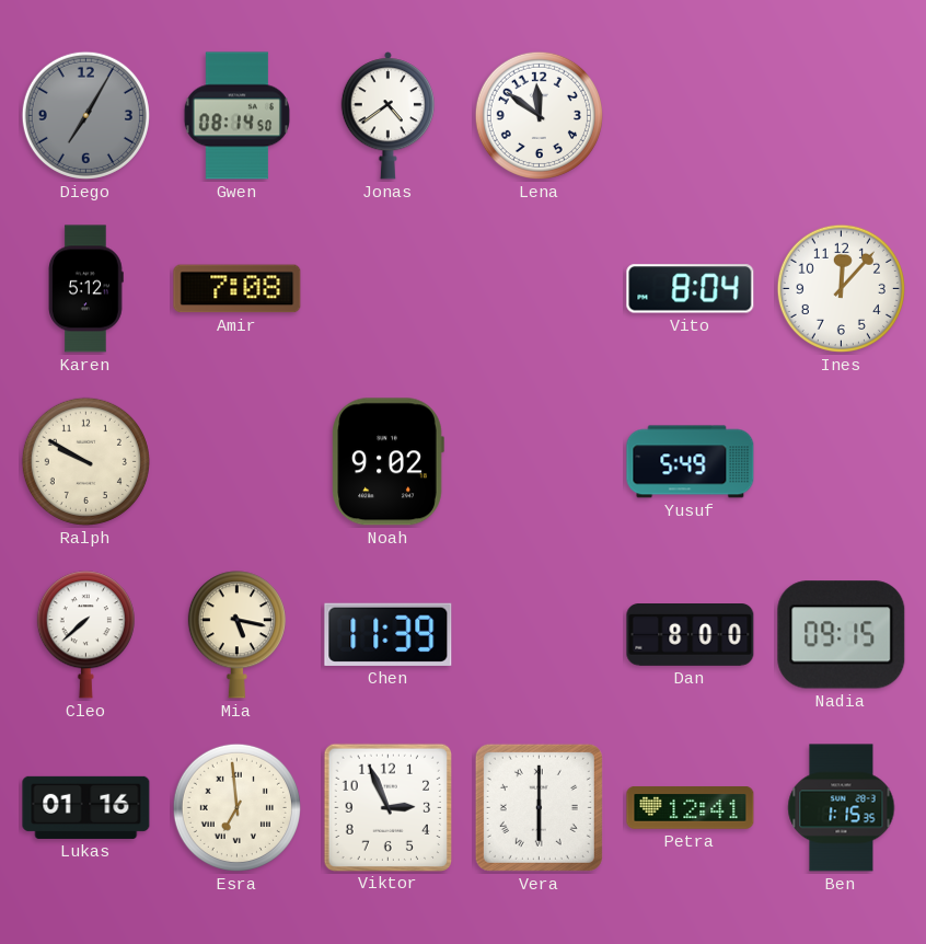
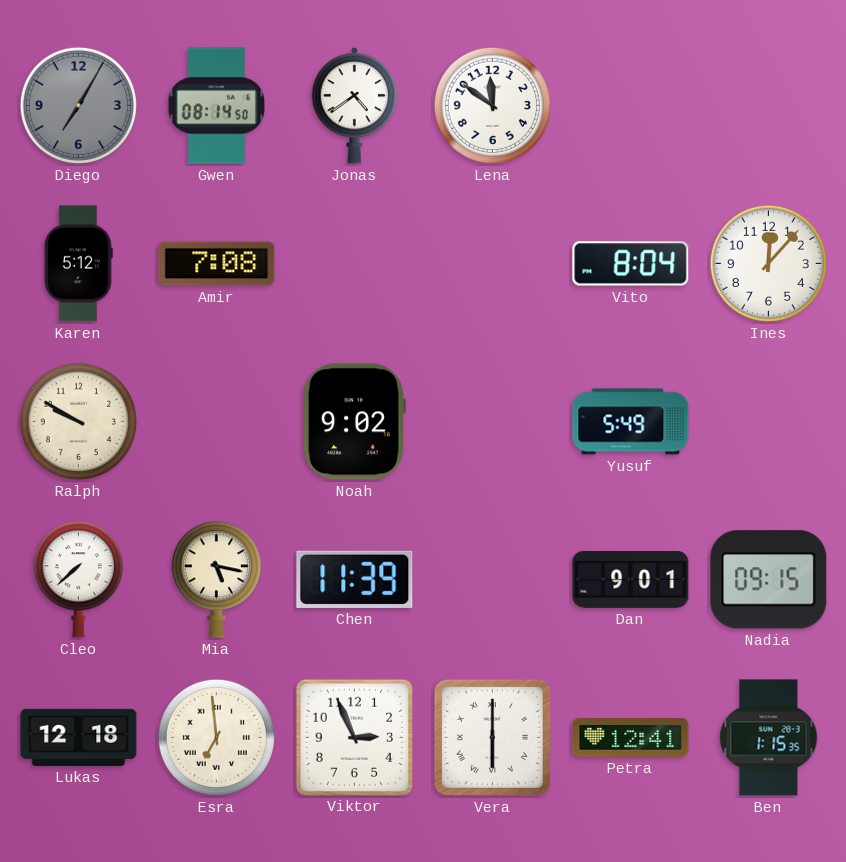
Dan: 8:00 -> 9:01 (631, 580)
Lukas: 01:16 -> 12:18 (79, 737)
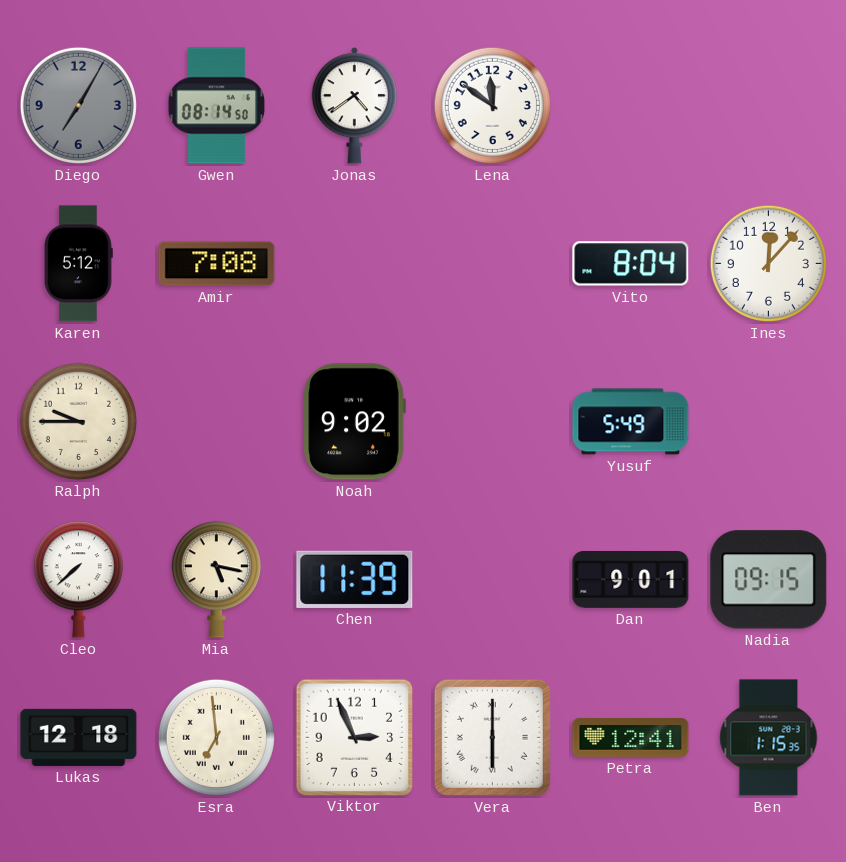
Ralph: 9:50 -> 9:45 (78, 421)
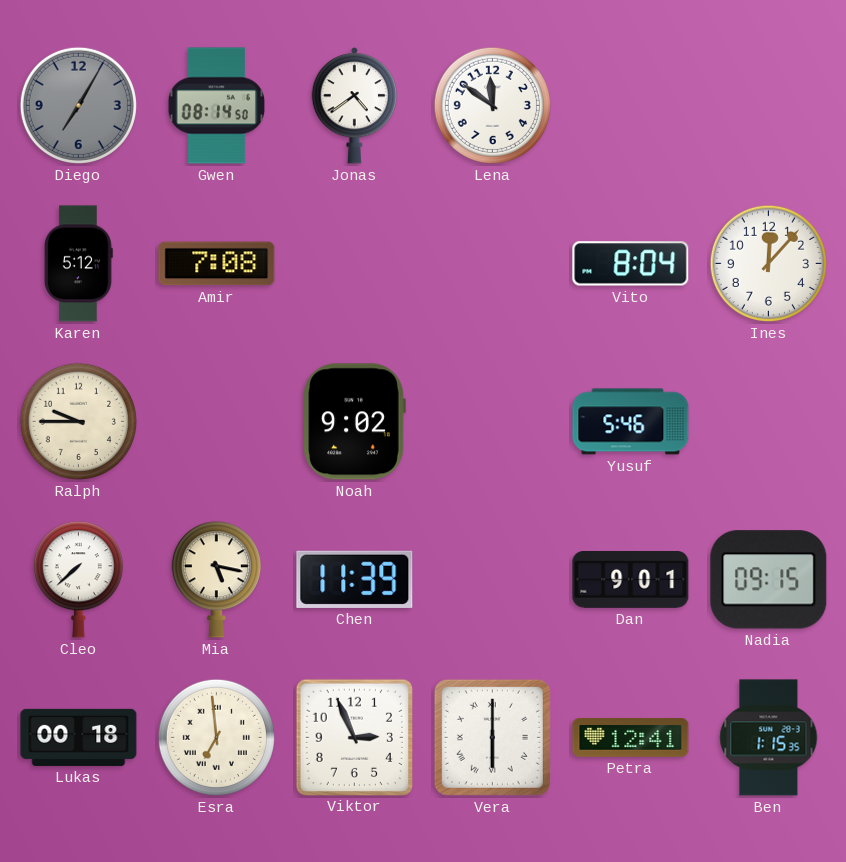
Yusuf: 5:49 -> 5:46 (631, 422)
Lukas: 12:18 -> 00:18 (79, 737)
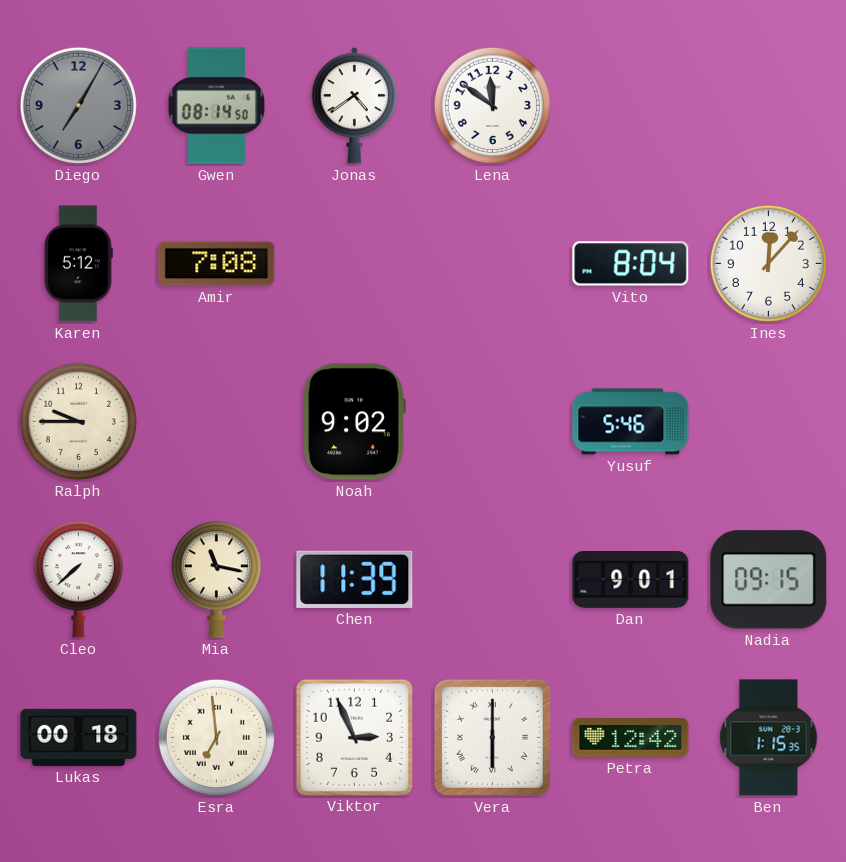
Mia: 5:17 -> 11:17 (216, 580)
Petra: 12:41 -> 12:42 (631, 738)
